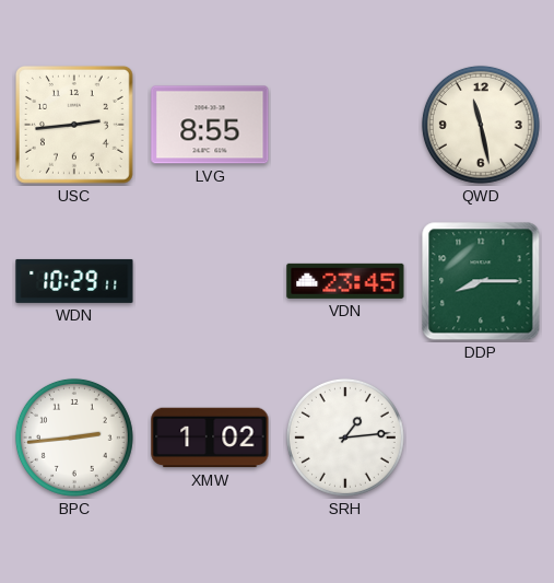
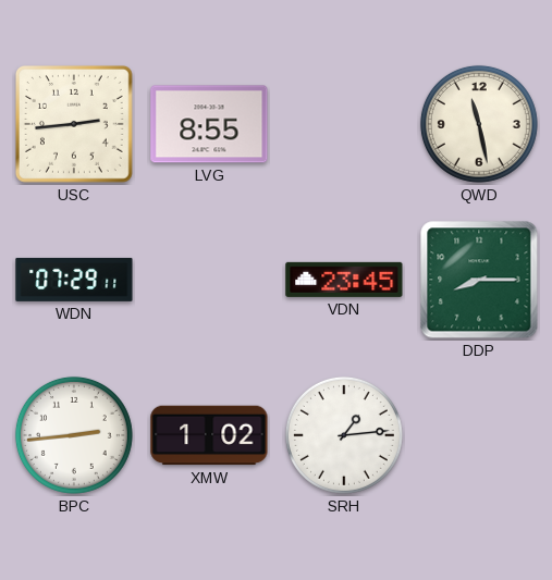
WDN: 10:29 -> 07:29 (74, 280)
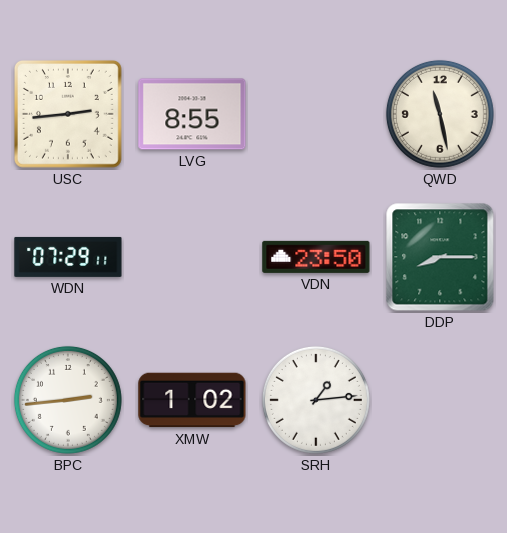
VDN: 23:45 -> 23:50 (316, 257)
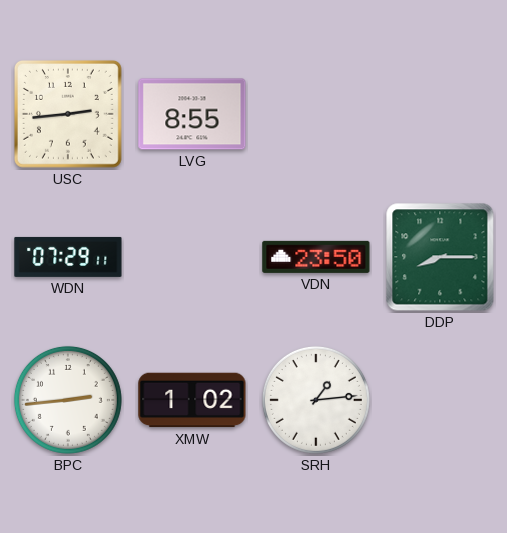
QWD: 11:28 -> none (440, 114)
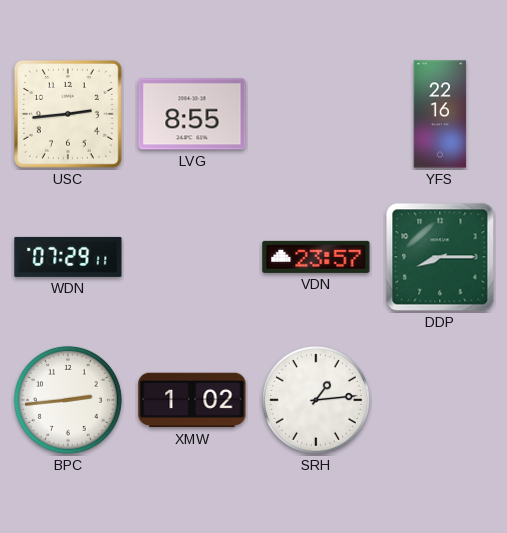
YFS: none -> 22:16 (440, 114)
VDN: 23:50 -> 23:57 (316, 257)
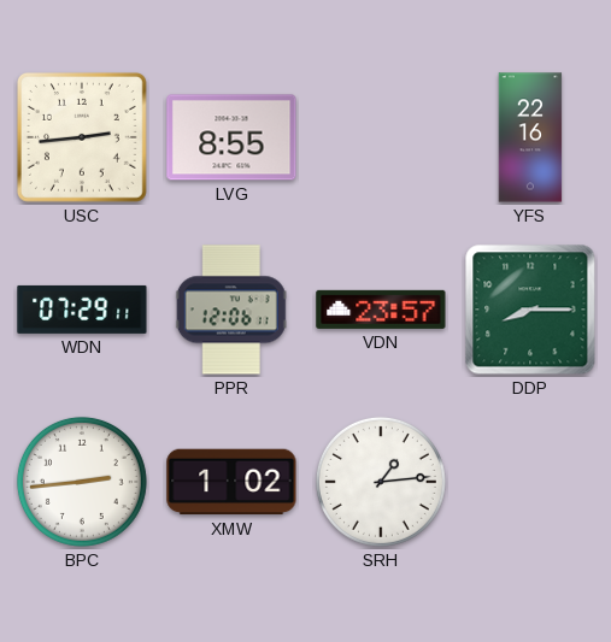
PPR: none -> 12:06 (231, 310)
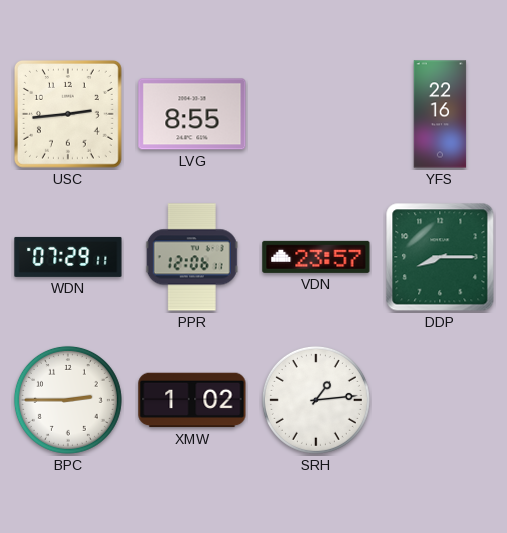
BPC: 2:44 -> 2:45 (68, 400)
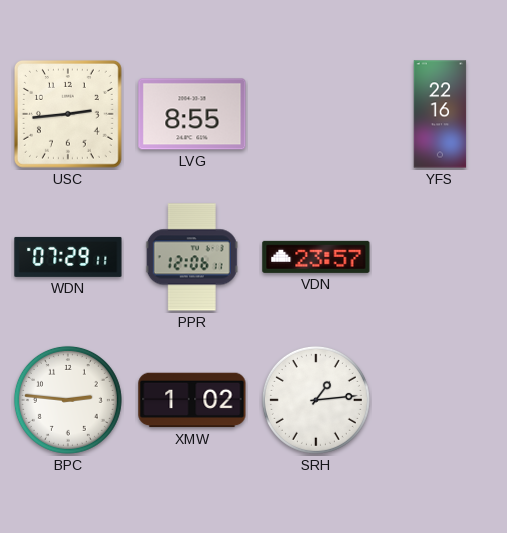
DDP: 8:15 -> none (440, 257)
BPC: 2:45 -> 2:46 (68, 400)
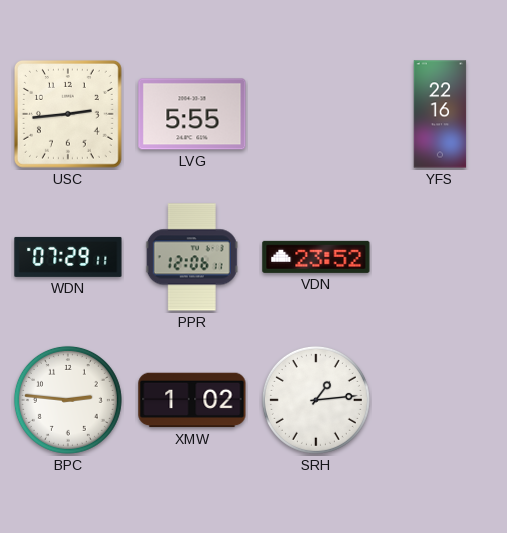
LVG: 8:55 -> 5:55 (192, 114)
VDN: 23:57 -> 23:52 (316, 257)
